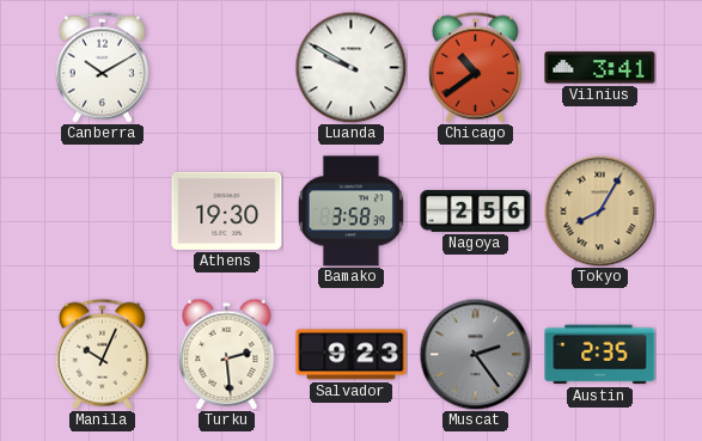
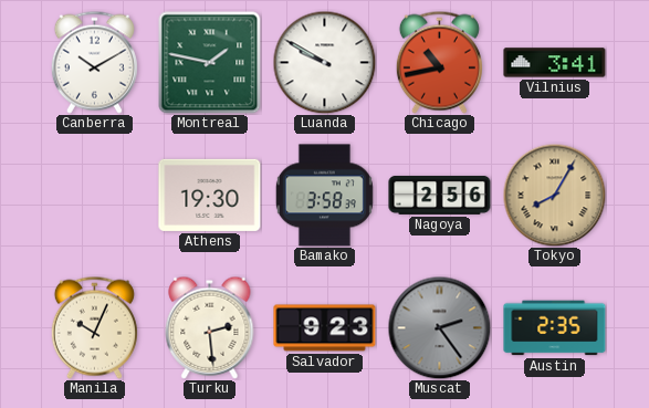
Montreal: none -> 1:47 (209, 62)
Chicago: 10:39 -> 10:43 (439, 62)
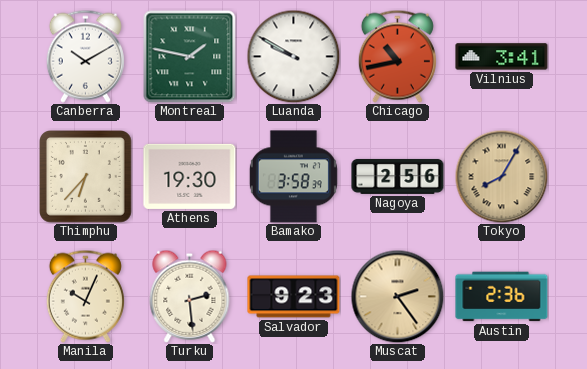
Thimphu: none -> 6:37 (86, 177)
Muscat dial: grey -> champagne (397, 296)
Austin: 2:35 -> 2:36 (502, 297)
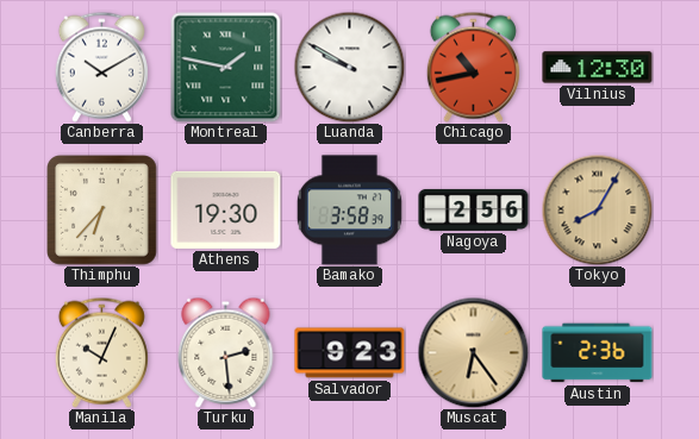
Vilnius: 3:41 -> 12:30 (598, 68)
Muscat: 2:24 -> 6:24 (473, 352)
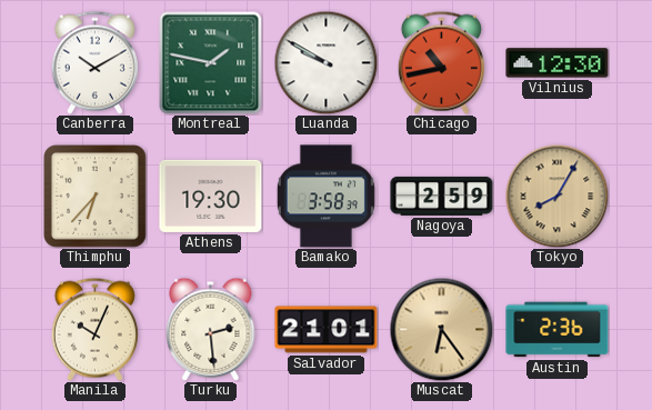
Nagoya: 2:56 -> 2:59 (442, 196)
Salvador: 9:23 -> 21:01 (327, 330)
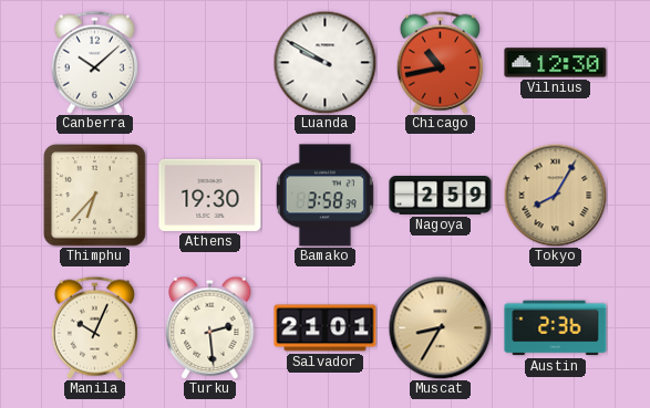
Canberra: 10:10 -> 10:08 (94, 62)
Montreal: 1:47 -> none (210, 62)
Muscat: 6:24 -> 8:35 (440, 327)
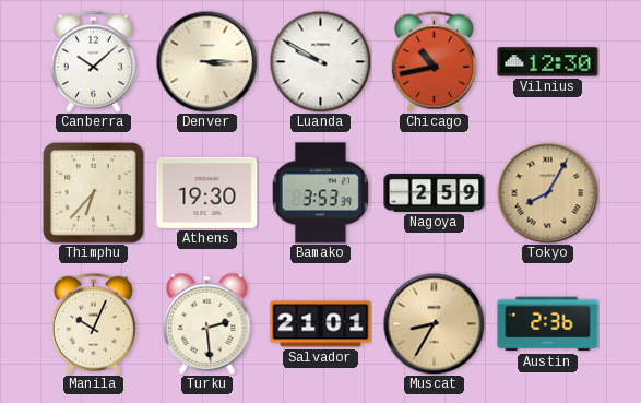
Denver: none -> 3:15 (206, 61)
Bamako: 3:58 -> 3:53 (320, 193)
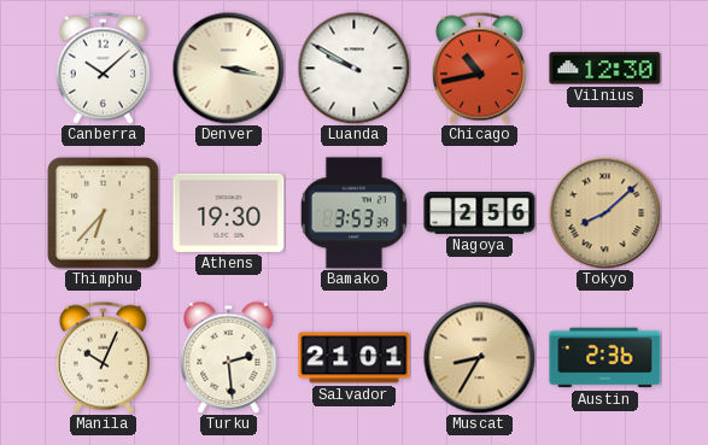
Denver: 3:15 -> 3:17 (228, 68)
Nagoya: 2:59 -> 2:56 (480, 212)
Tokyo: 8:05 -> 8:08 (604, 212)
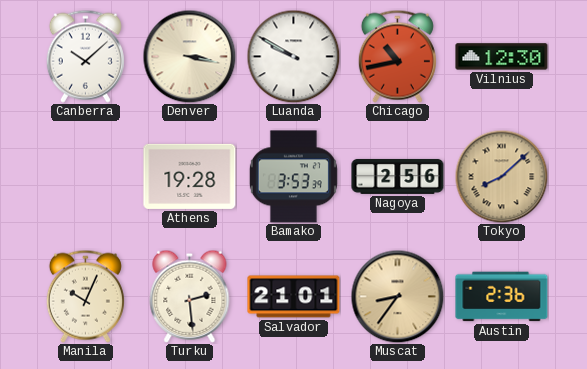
Thimphu: 6:37 -> none (104, 213)
Athens: 19:30 -> 19:28 (190, 176)
Muscat: 8:35 -> 8:36 (397, 296)
